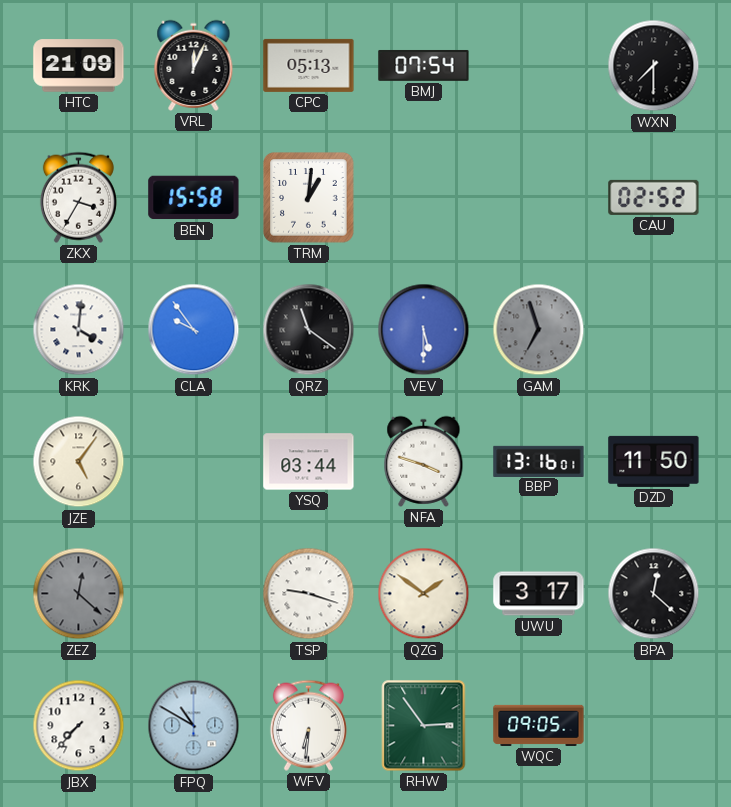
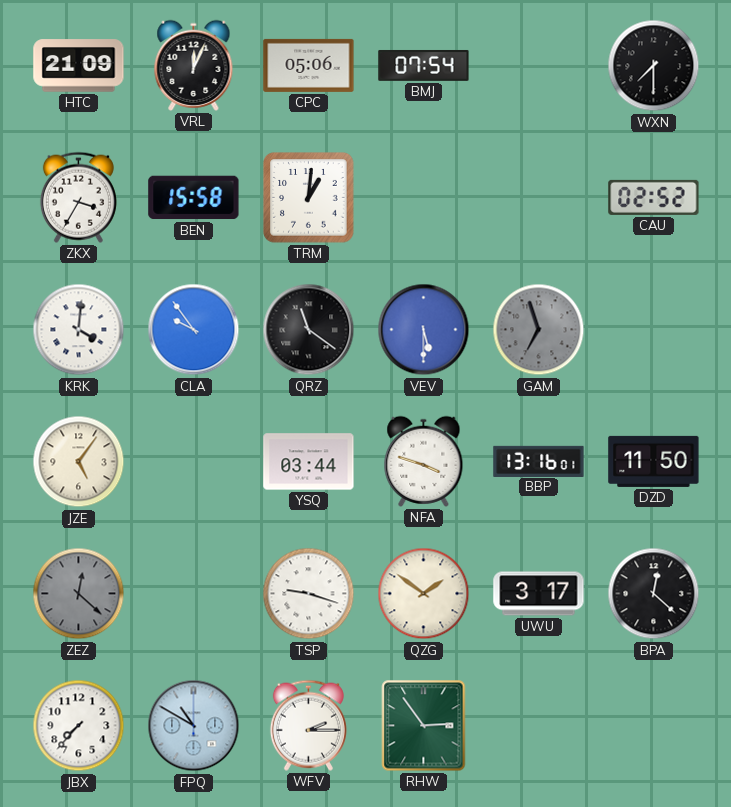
CPC: 05:13 -> 05:06 (309, 65)
WFV: 6:31 -> 2:15 (308, 725)
WQC: 09:05 -> none (539, 725)
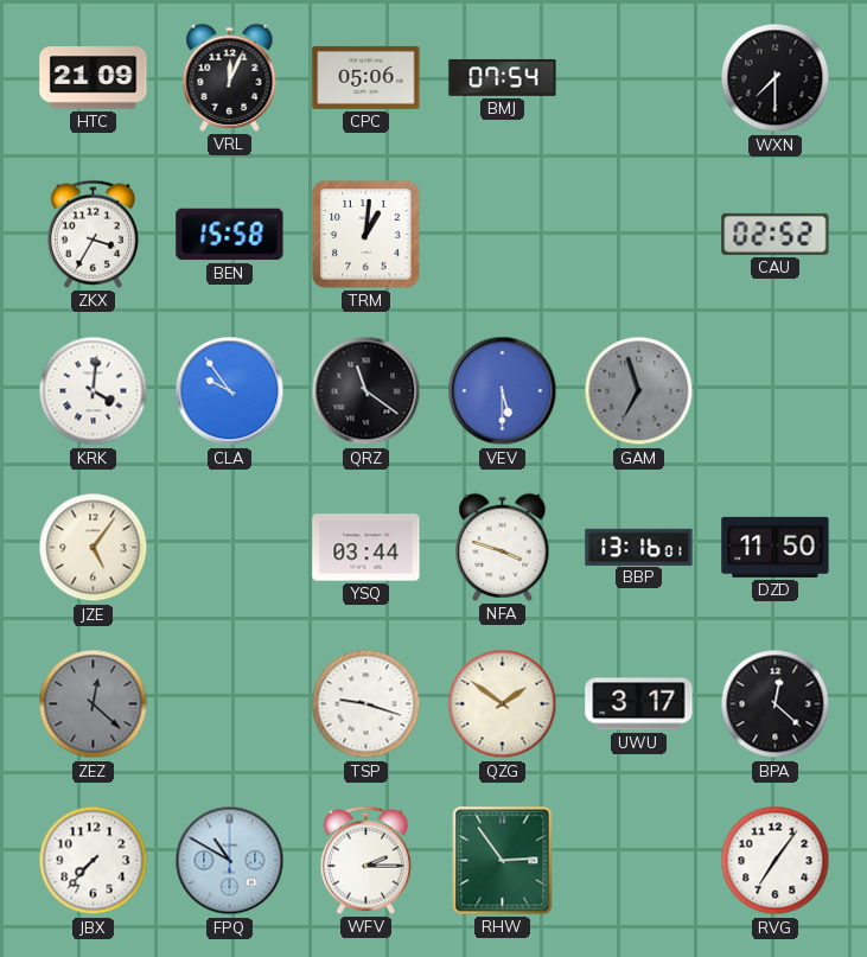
RVG: none -> 7:06 (776, 861)
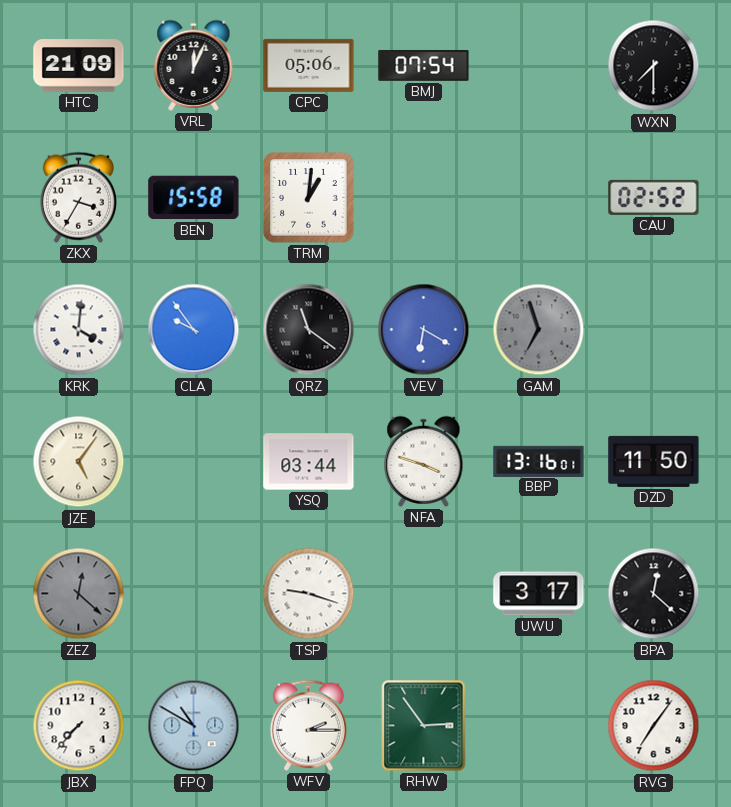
VEV: 5:30 -> 6:20 (424, 330)
QZG: 1:51 -> none (503, 704)
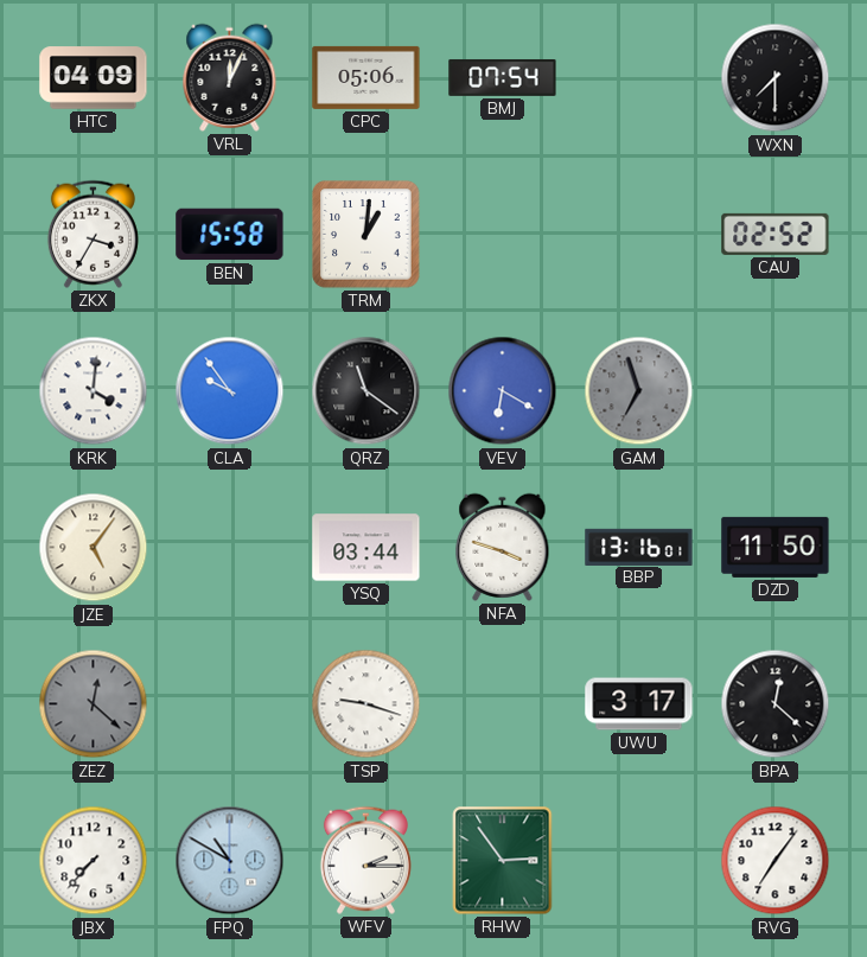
HTC: 21:09 -> 04:09 (94, 78)
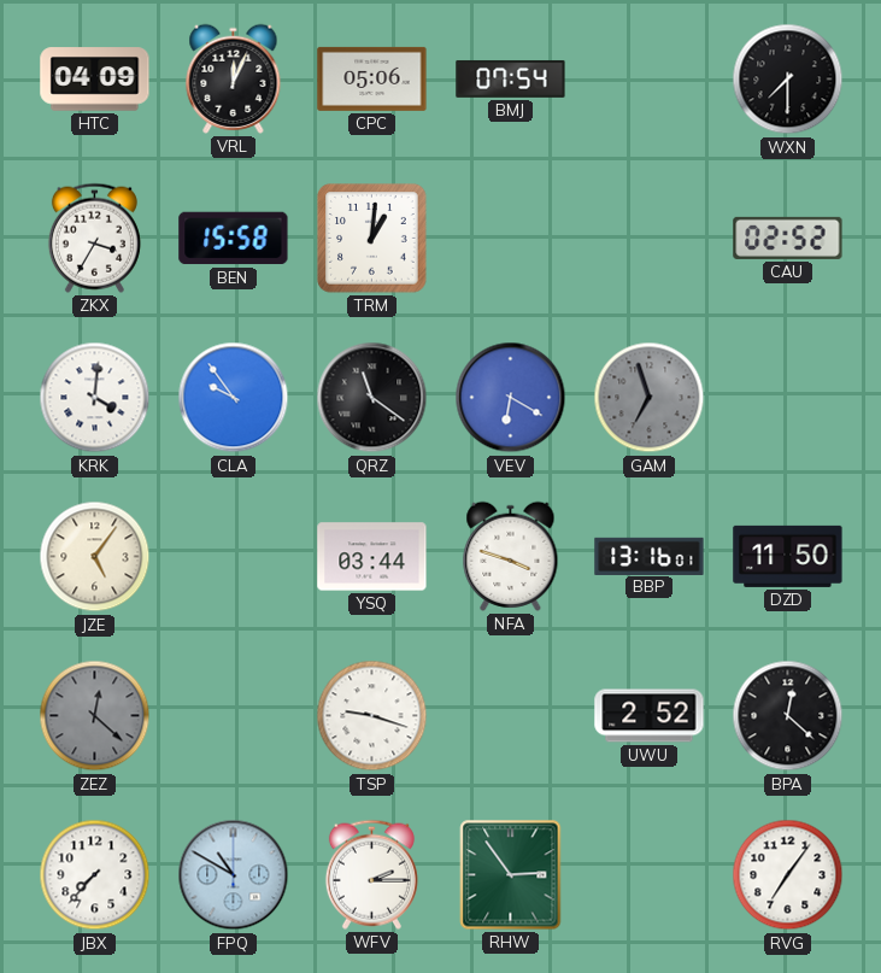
UWU: 3:17 -> 2:52 (650, 716)
